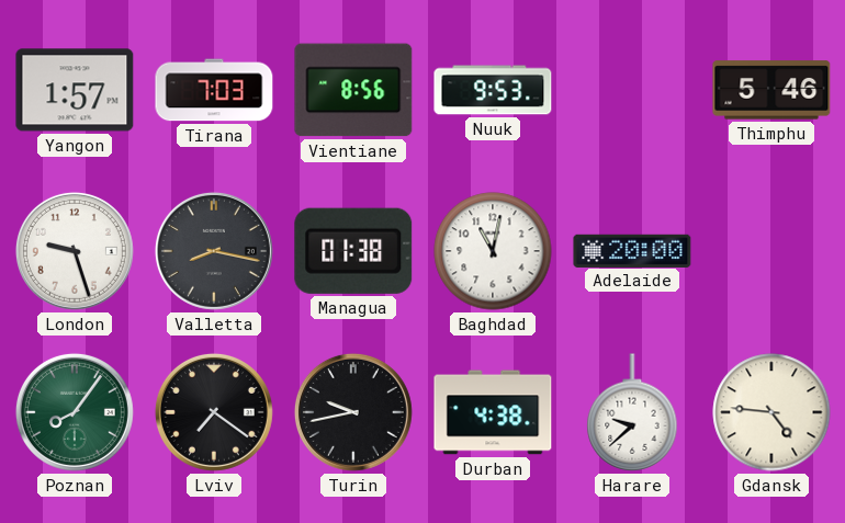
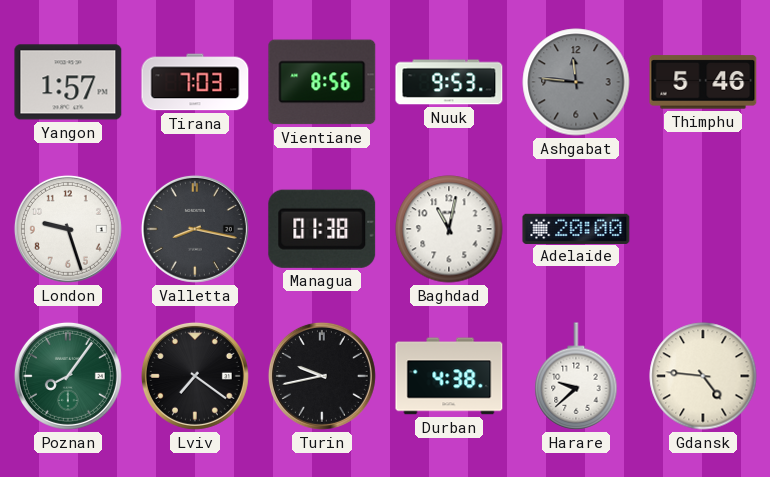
Ashgabat: none -> 11:46 (576, 82)
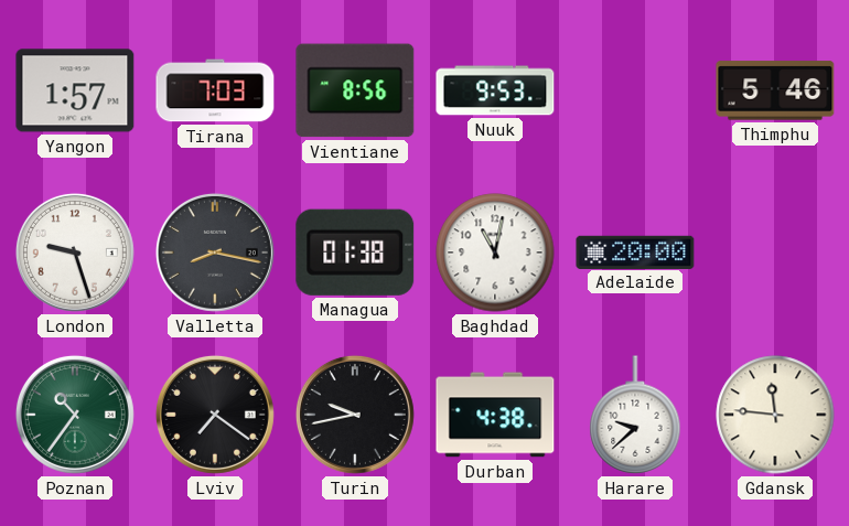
Ashgabat: 11:46 -> none (576, 82)
Poznan: 8:06 -> 10:36 (75, 415)
Gdansk: 4:46 -> 11:46 (775, 415)
